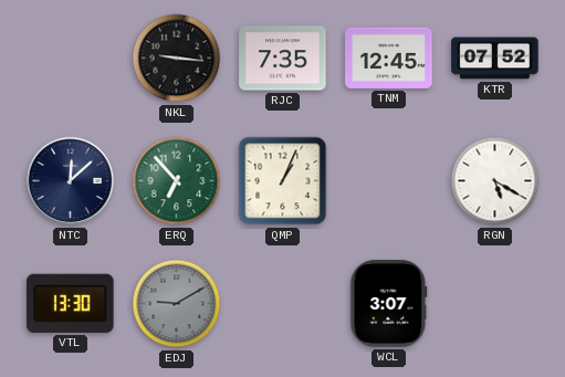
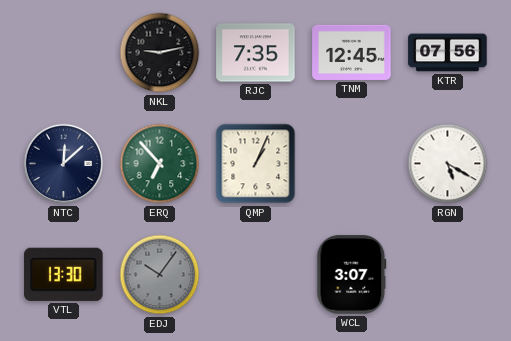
NKL: 9:16 -> 9:13 (160, 53)
KTR: 07:52 -> 07:56 (448, 53)
EDJ: 9:10 -> 10:06 (160, 275)
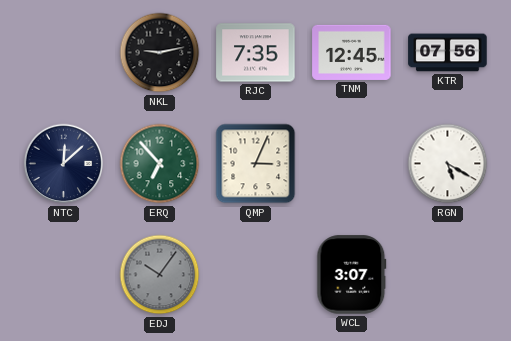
QMP: 1:04 -> 3:04 (256, 164)
VTL: 13:30 -> none (64, 274)
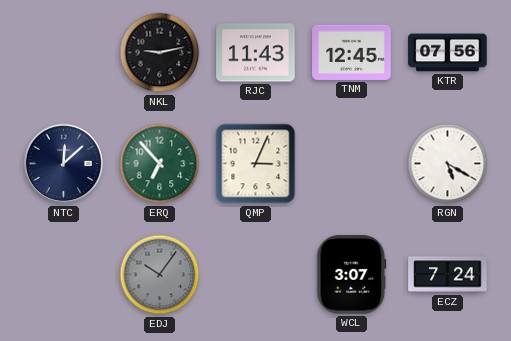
RJC: 7:35 -> 11:43 (256, 53)
ECZ: none -> 7:24 (448, 275)
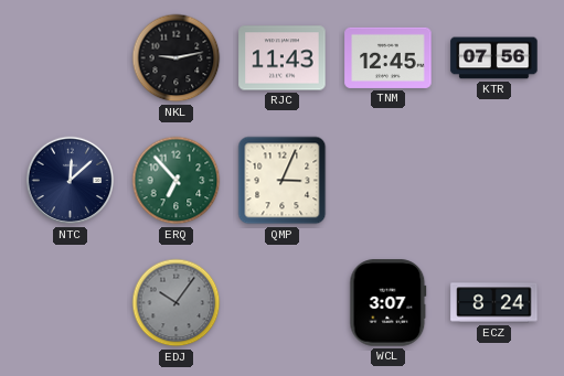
RGN: 5:20 -> none (448, 164)
ECZ: 7:24 -> 8:24 (494, 303)
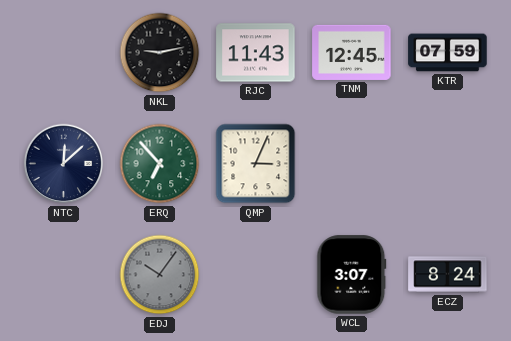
KTR: 07:56 -> 07:59 (448, 53)
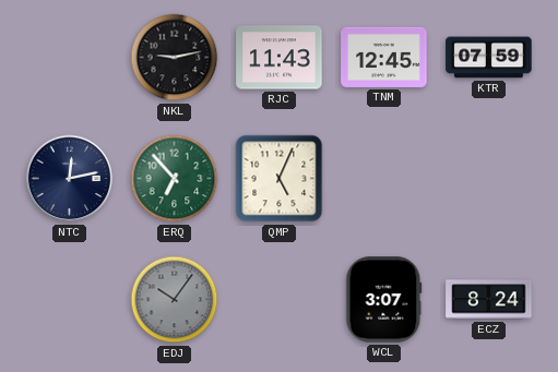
NTC: 12:08 -> 12:13 (70, 179)
QMP: 3:04 -> 5:04 (280, 179)
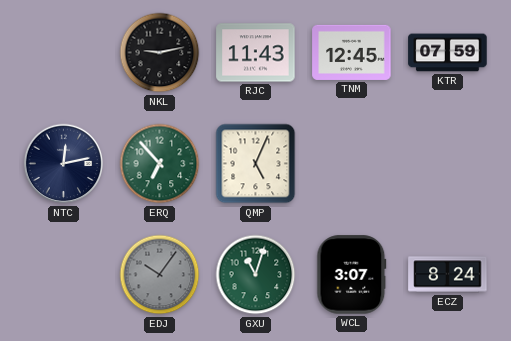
GXU: none -> 11:03 (256, 275)
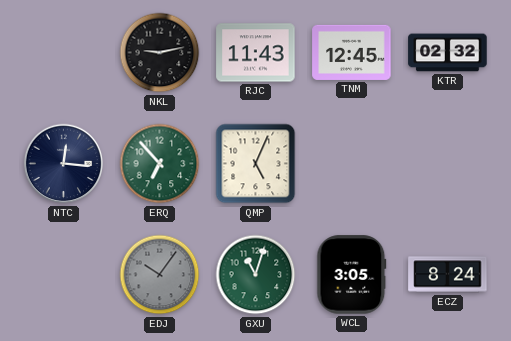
KTR: 07:59 -> 02:32 (448, 53)
NTC: 12:13 -> 12:16 (64, 164)
WCL: 3:07 -> 3:05 (352, 275)
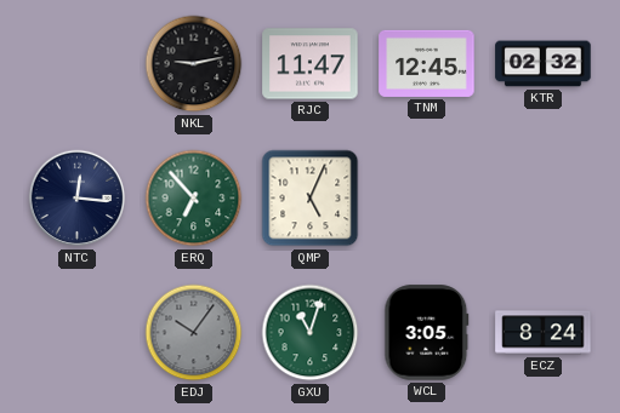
RJC: 11:43 -> 11:47 (311, 64)
